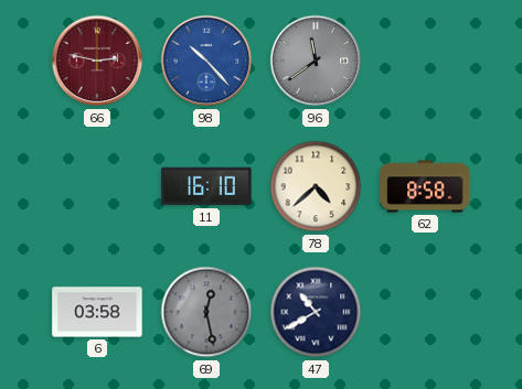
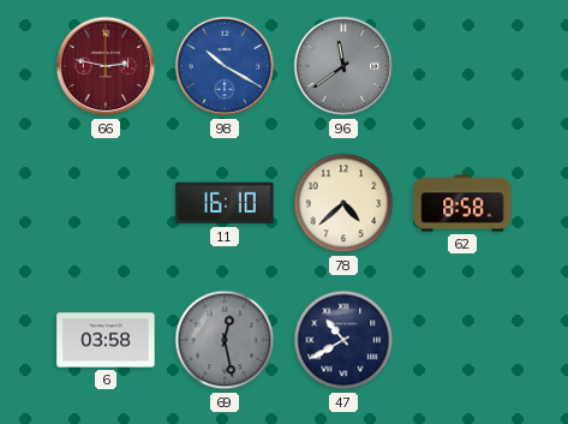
98: 10:23 -> 10:20 (225, 66)
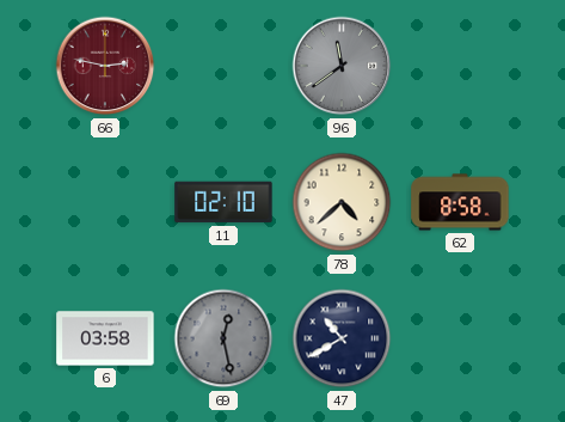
98: 10:20 -> none (225, 66)
11: 16:10 -> 02:10 (223, 202)
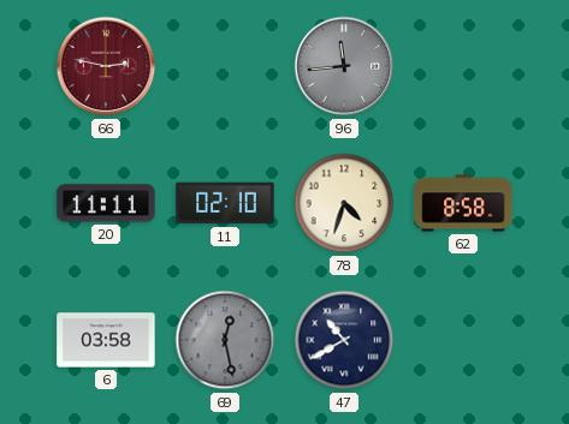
96: 11:39 -> 11:44 (344, 66)
20: none -> 11:11 (106, 203)
78: 4:38 -> 4:33 (344, 203)
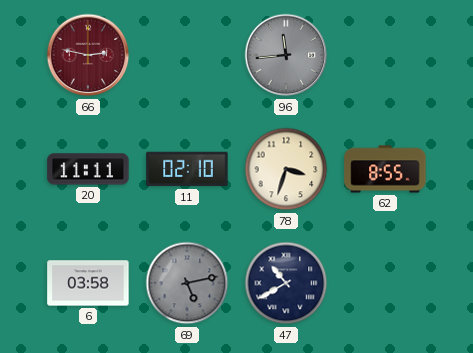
78: 4:33 -> 3:33 (286, 169)
62: 8:58 -> 8:55 (385, 169)
69: 12:28 -> 5:13 (187, 283)
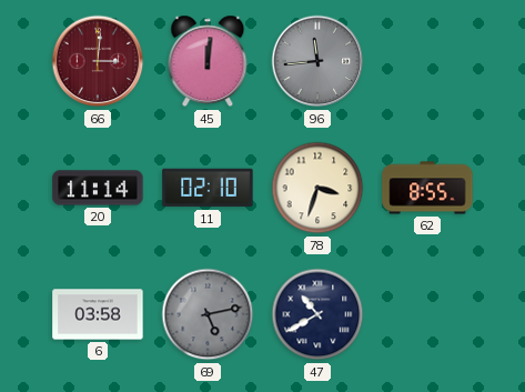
66: 2:47 -> 3:01 (98, 61)
45: none -> 12:01 (208, 61)
20: 11:11 -> 11:14 (98, 188)
